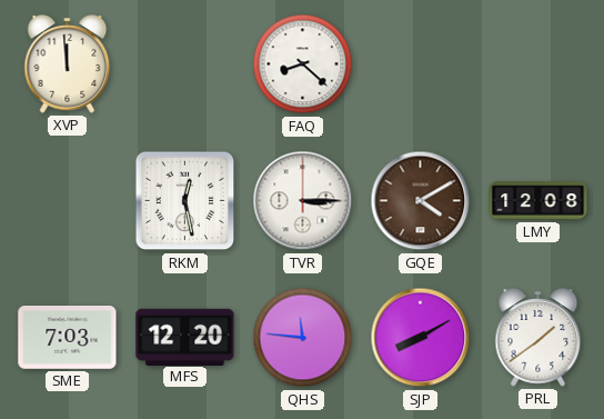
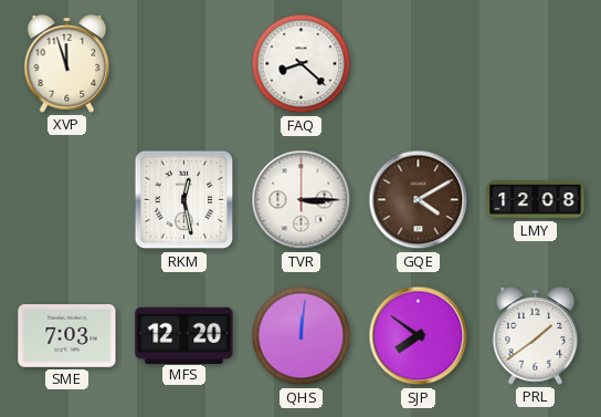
XVP: 11:59 -> 11:57 (67, 64)
QHS: 11:46 -> 12:01 (302, 336)
SJP: 8:10 -> 7:51 (419, 336)
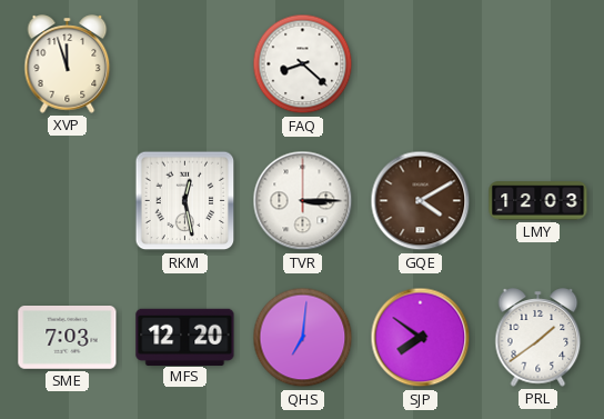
LMY: 12:08 -> 12:03 (538, 201)
QHS: 12:01 -> 7:01 (303, 338)
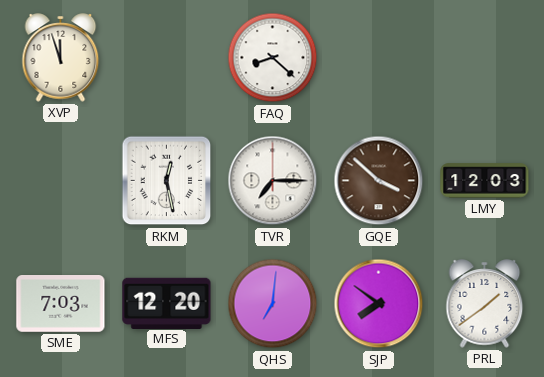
TVR: 3:15 -> 7:15 (273, 181)
GQE: 4:10 -> 3:52 (379, 181)
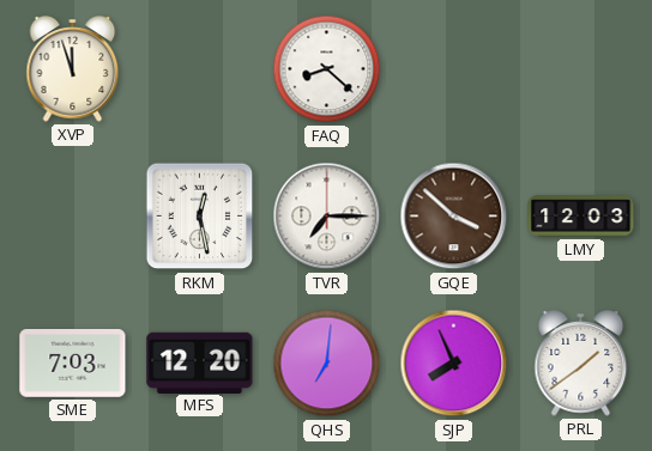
SJP: 7:51 -> 7:56 (454, 364)
